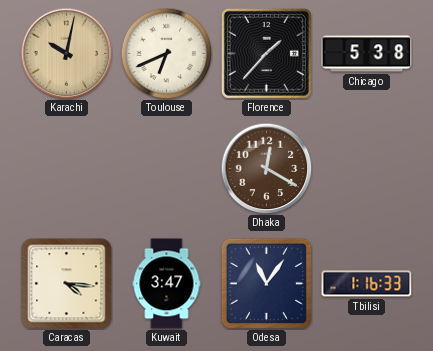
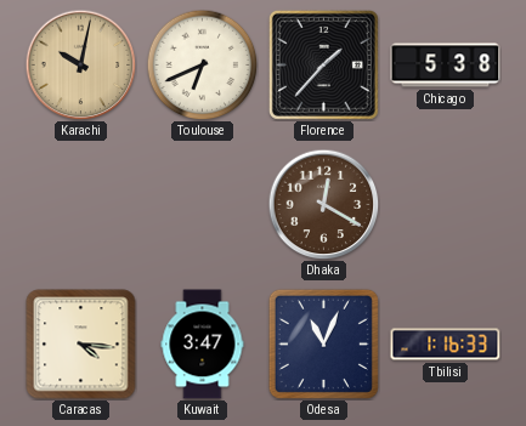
Odesa: 11:06 -> 11:04 (323, 343)
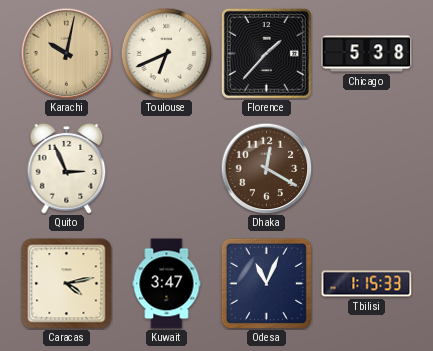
Quito: none -> 2:56 (67, 169)
Caracas: 4:16 -> 4:13 (67, 284)
Tbilisi: 1:16 -> 1:15 (367, 284)
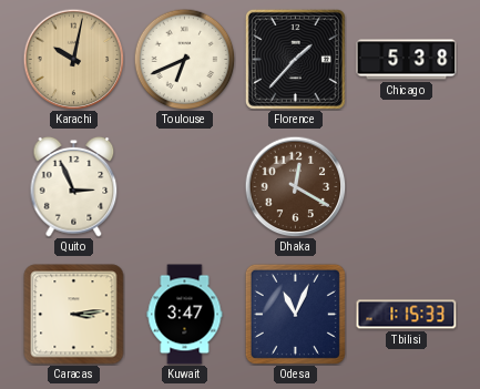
Caracas: 4:13 -> 3:14 (74, 315)
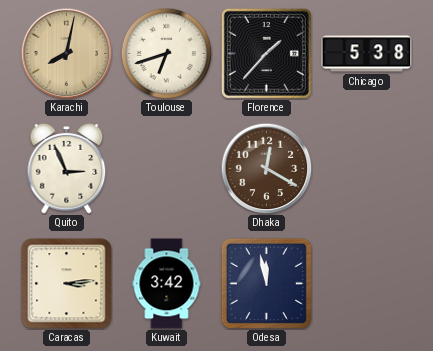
Karachi: 10:02 -> 8:02 (66, 53)
Toulouse: 6:41 -> 6:42 (166, 53)
Kuwait: 3:47 -> 3:42 (167, 284)
Odesa: 11:04 -> 11:58 (266, 283)
Tbilisi: 1:15 -> none (407, 315)
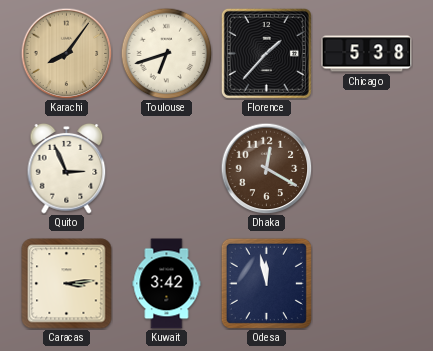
Karachi: 8:02 -> 8:06 (66, 53)
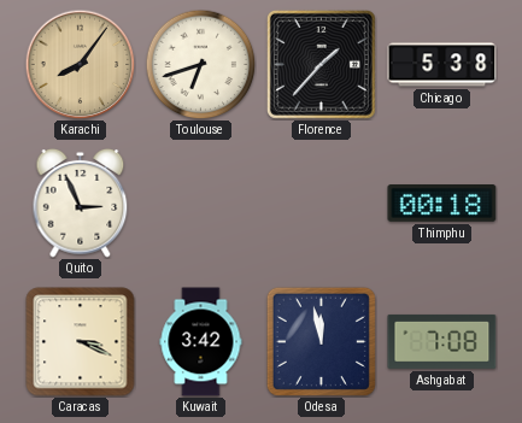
Dhaka: 12:20 -> none (266, 168)
Thimphu: none -> 00:18 (442, 204)
Caracas: 3:14 -> 3:19 (81, 342)
Ashgabat: none -> 7:08 (442, 341)
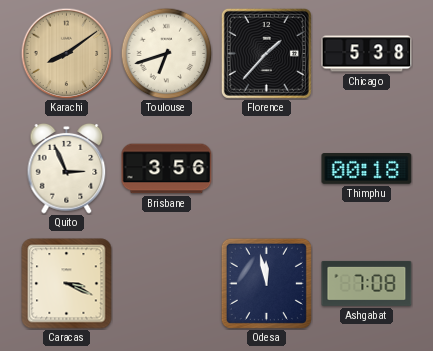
Karachi: 8:06 -> 8:09 (66, 53)
Brisbane: none -> 3:56 (167, 169)
Kuwait: 3:42 -> none (201, 342)
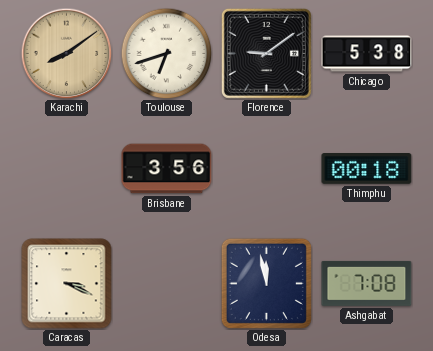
Florence: 1:37 -> 9:09 (266, 53)
Quito: 2:56 -> none (67, 169)
